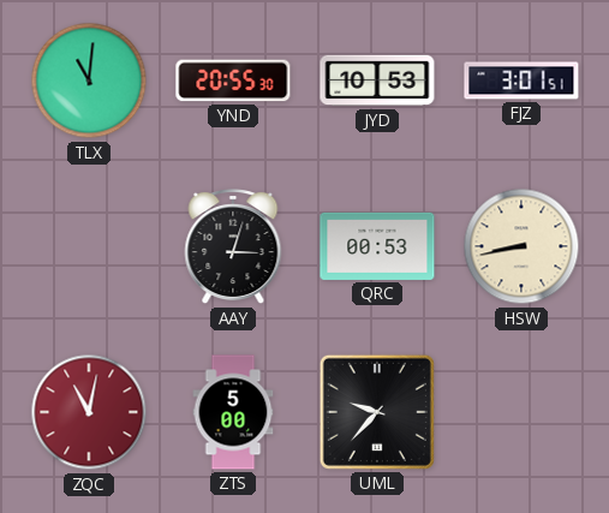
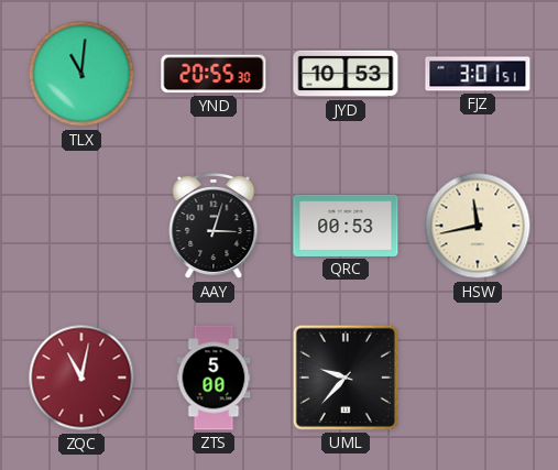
HSW: 8:43 -> 11:43 (478, 226)
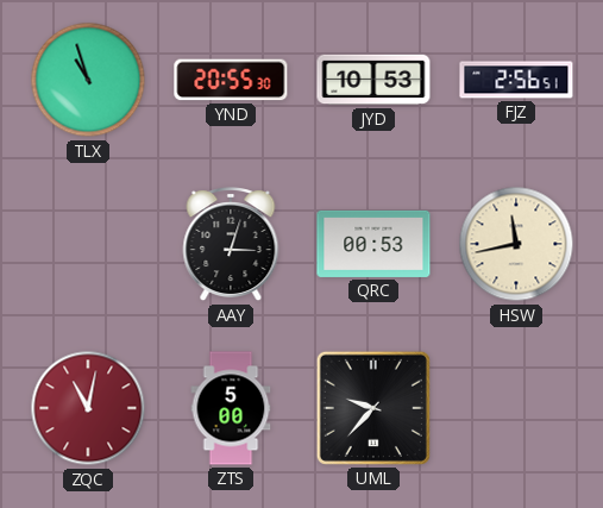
TLX: 11:01 -> 10:57 (88, 80)
FJZ: 3:01 -> 2:56 (516, 80)
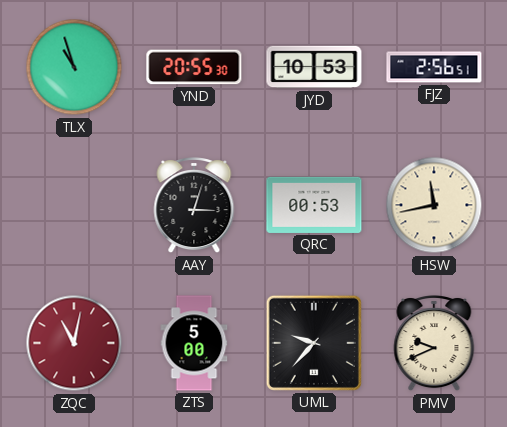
PMV: none -> 9:41 (434, 344)
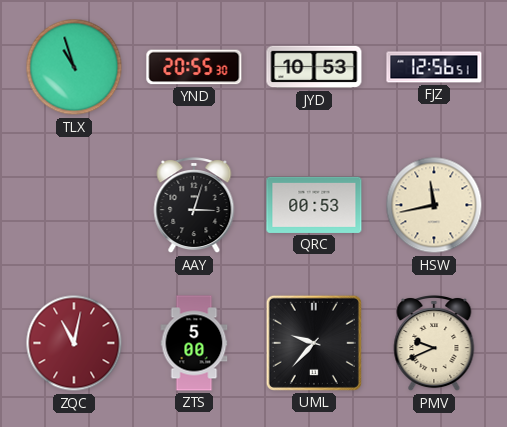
FJZ: 2:56 -> 12:56 (434, 67)
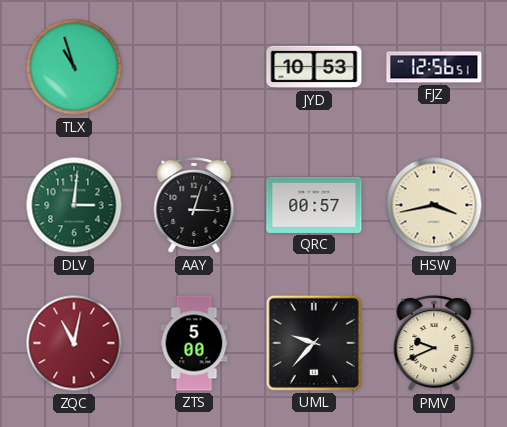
YND: 20:55 -> none (194, 67)
DLV: none -> 3:01 (74, 205)
QRC: 00:53 -> 00:57 (314, 205)
HSW: 11:43 -> 3:43 (434, 205)
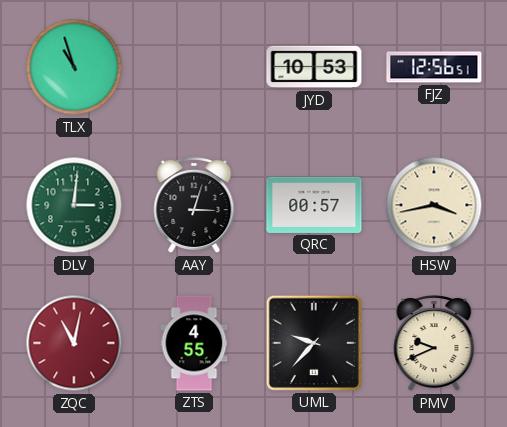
ZTS: 5:00 -> 4:55 (194, 343)
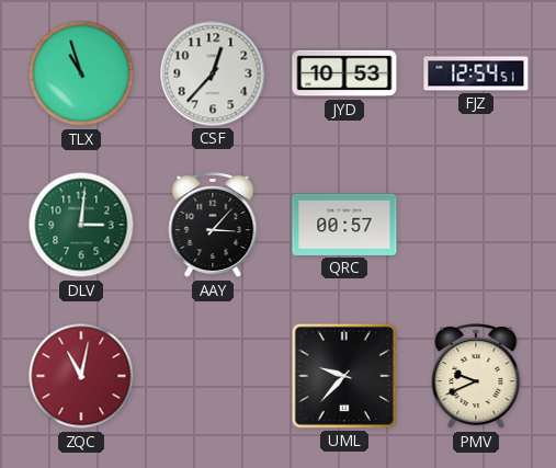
CSF: none -> 12:37 (213, 73)
FJZ: 12:56 -> 12:54 (476, 73)
AAY: 3:03 -> 3:07 (213, 226)
HSW: 3:43 -> none (434, 205)
ZTS: 4:55 -> none (194, 343)
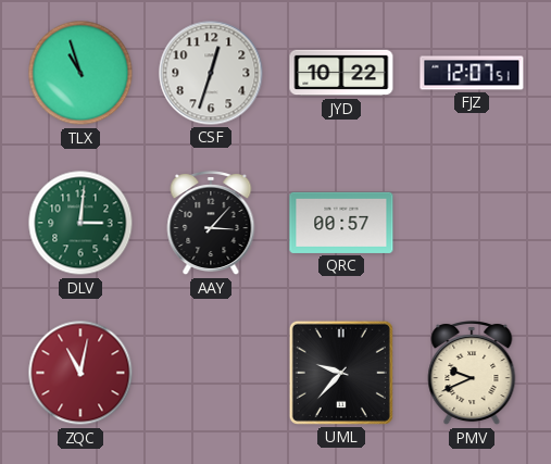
CSF: 12:37 -> 12:33 (211, 73)
JYD: 10:53 -> 10:22 (341, 73)
FJZ: 12:54 -> 12:07 (472, 73)
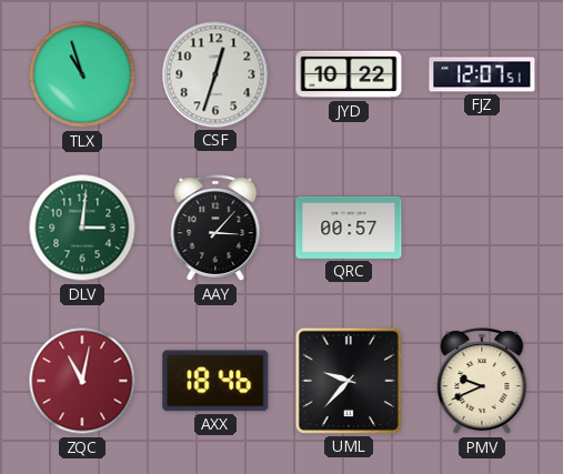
AXX: none -> 18:46 (215, 381)
